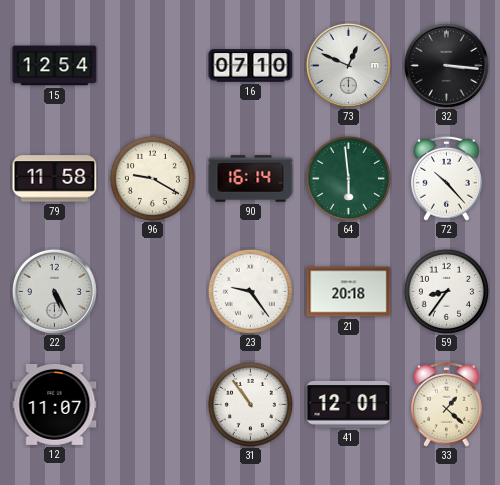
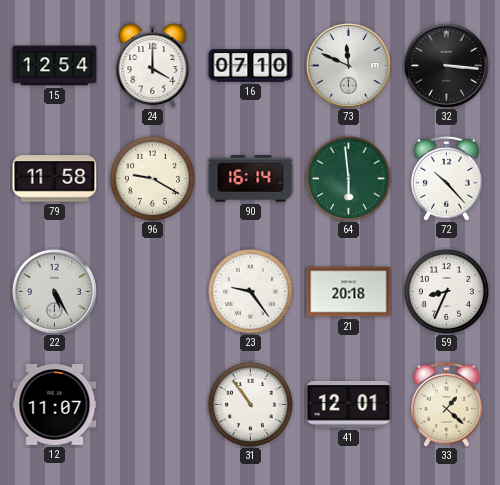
24: none -> 4:00 (153, 66)
73: 12:49 -> 11:49 (348, 65)
59: 8:36 -> 8:34 (446, 291)
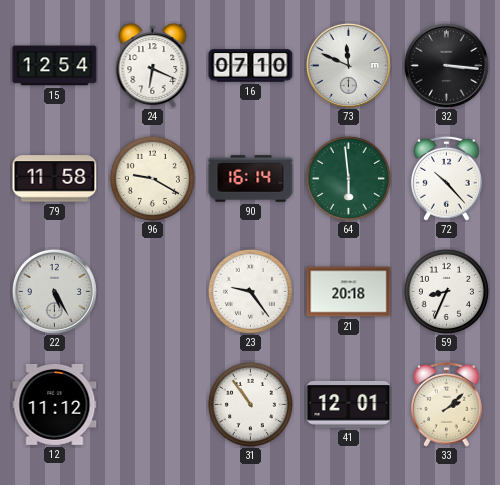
24: 4:00 -> 6:19 (153, 66)
12: 11:07 -> 11:12 (55, 404)
33: 1:22 -> 2:08 (446, 404)
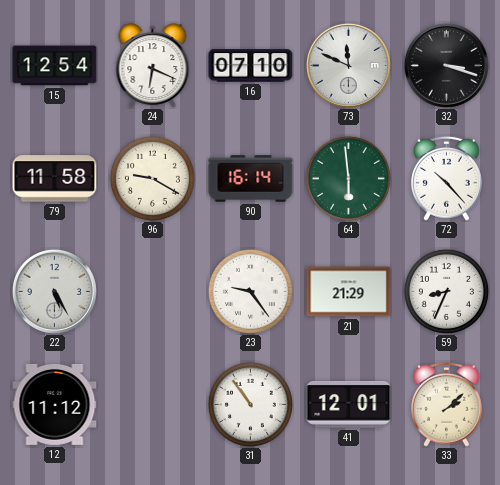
32: 3:16 -> 3:18 (446, 65)
21: 20:18 -> 21:29 (349, 292)
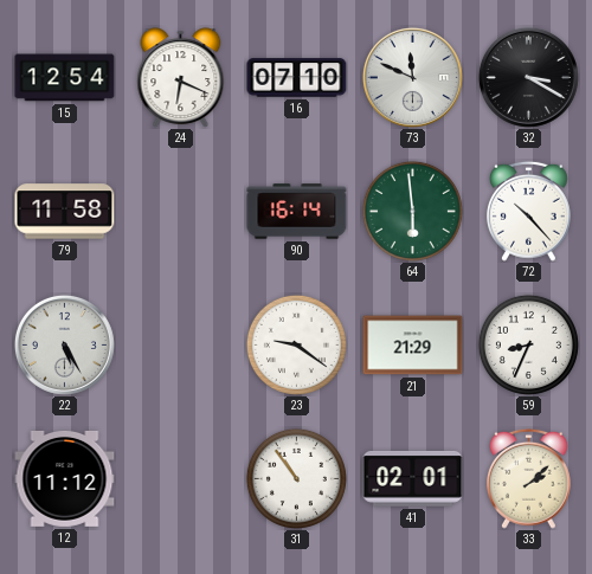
32: 3:18 -> 3:20 (528, 77)
96: 9:20 -> none (152, 178)
23: 9:24 -> 9:21 (296, 344)
41: 12:01 -> 02:01 (413, 479)
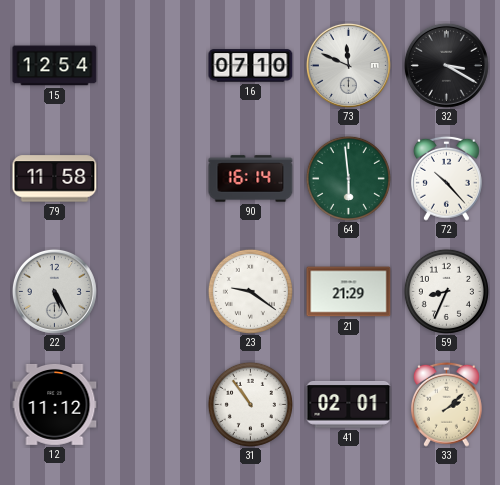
24: 6:19 -> none (181, 78)
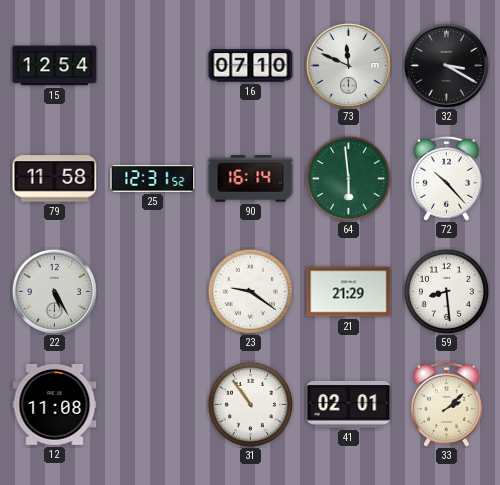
25: none -> 12:31 (153, 179)
59: 8:34 -> 8:29 (446, 291)
12: 11:12 -> 11:08 (55, 404)
